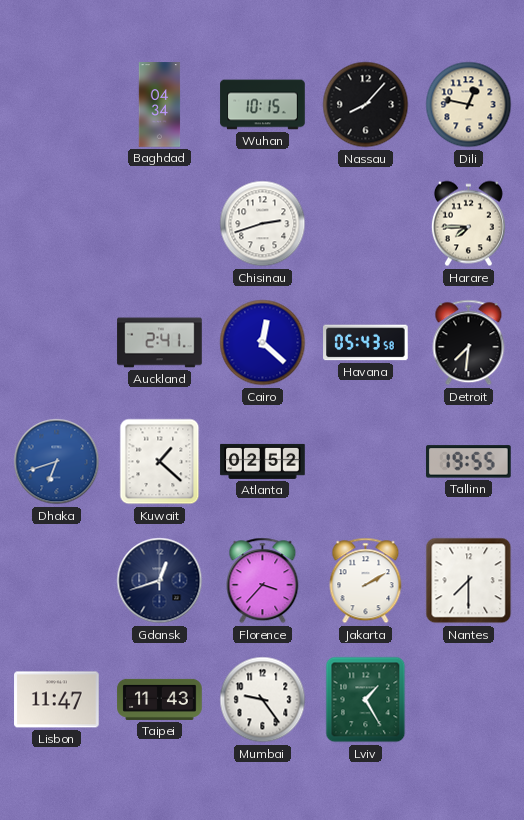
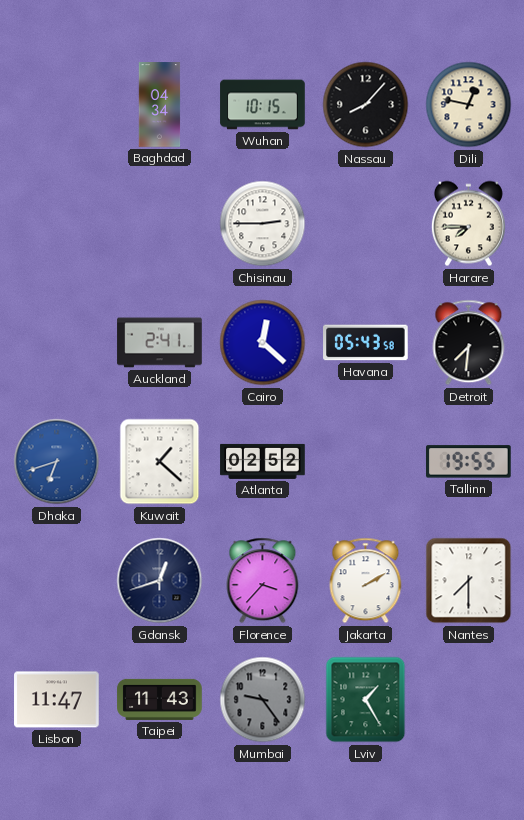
Chisinau: 2:42 -> 2:45 (263, 224)
Mumbai dial: white -> grey (263, 700)
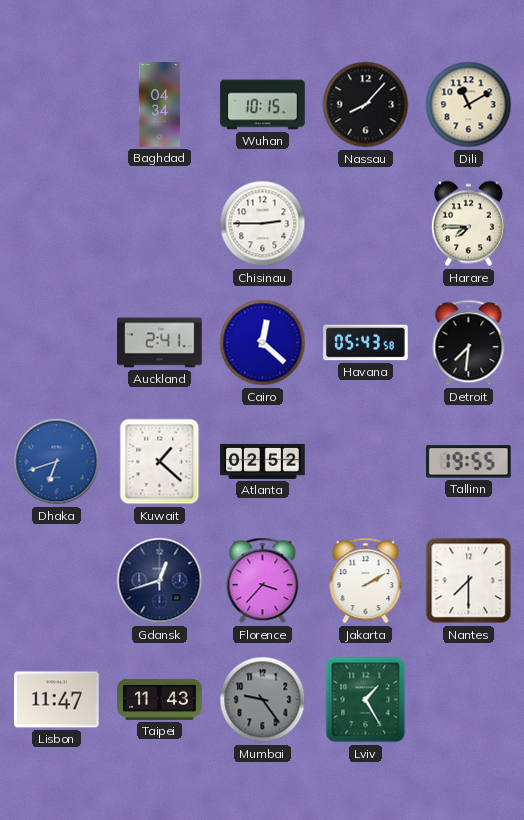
Dili: 12:47 -> 11:10 (469, 105)
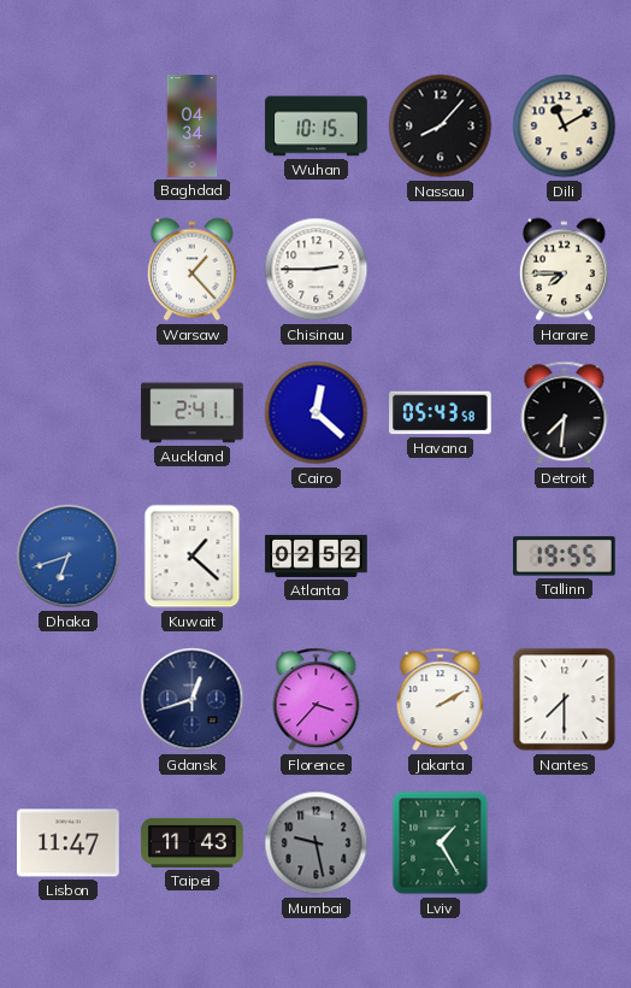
Warsaw: none -> 1:23 (191, 270)
Mumbai: 9:24 -> 9:28 (317, 843)
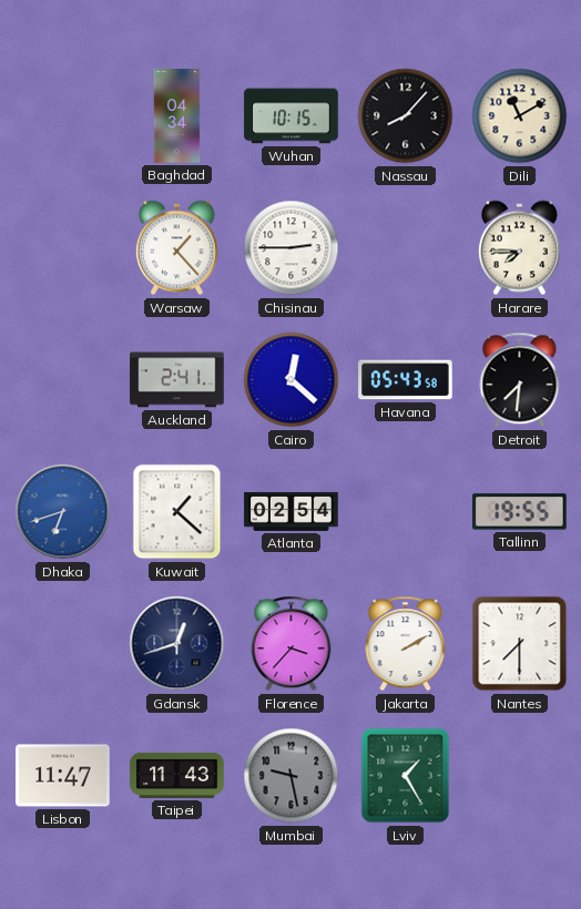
Atlanta: 02:52 -> 02:54 (292, 511)
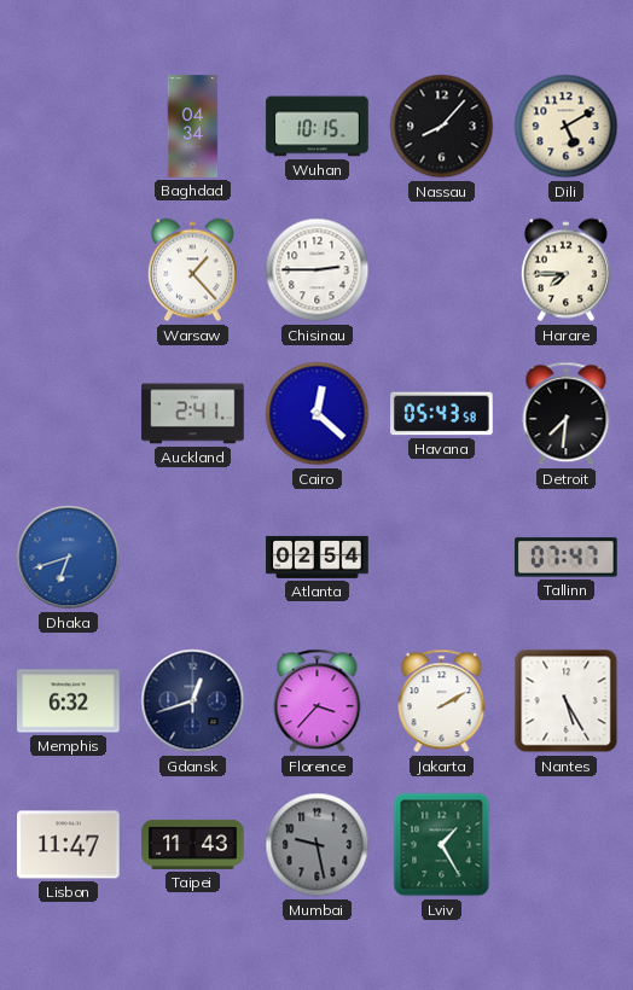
Dili: 11:10 -> 5:10 (567, 127)
Kuwait: 1:22 -> none (177, 512)
Tallinn: 19:55 -> 07:47 (567, 558)
Memphis: none -> 6:32 (69, 701)
Nantes: 7:30 -> 5:25 (567, 701)
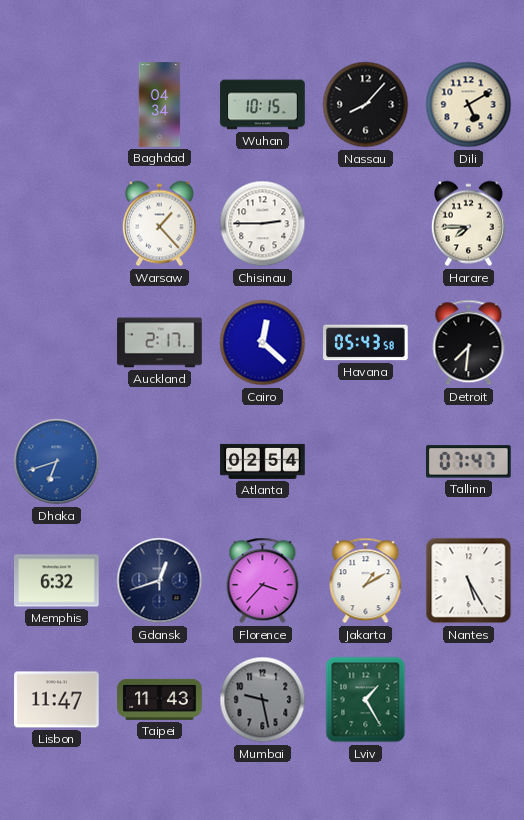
Auckland: 2:41 -> 2:17 (160, 343)
Jakarta: 2:10 -> 1:10 (366, 581)
